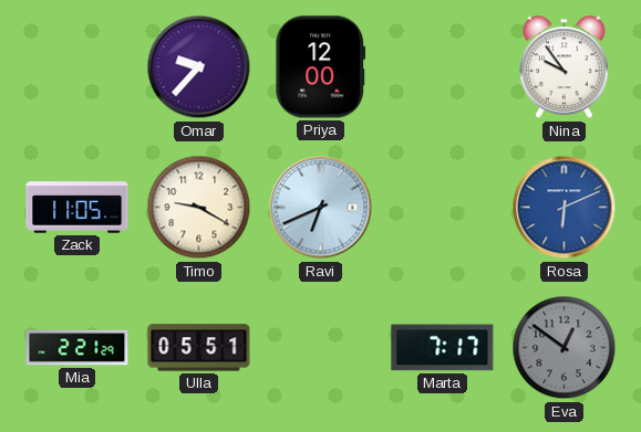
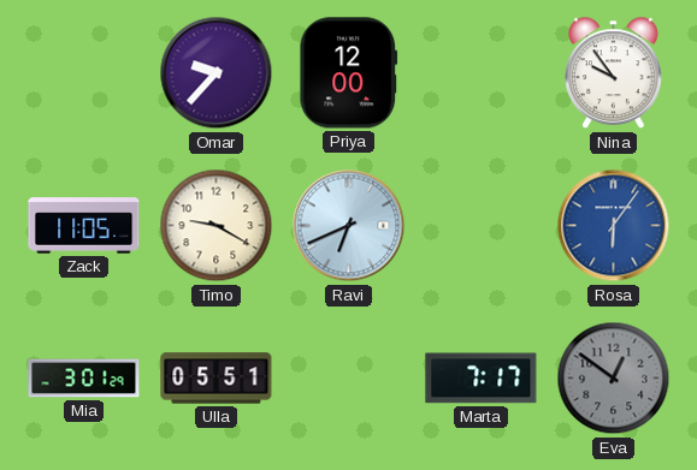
Rosa: 6:11 -> 6:06 (614, 226)
Mia: 2:21 -> 3:01 (84, 379)
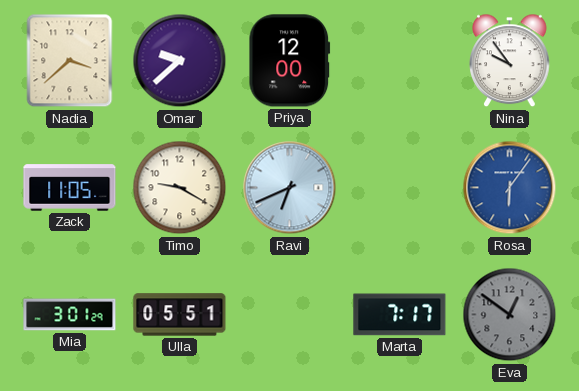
Nadia: none -> 3:38 (70, 61)
Omar: 9:37 -> 9:38 (180, 61)
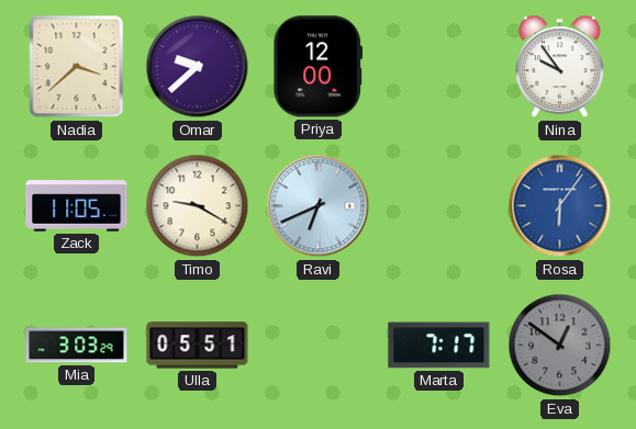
Mia: 3:01 -> 3:03 (77, 346)
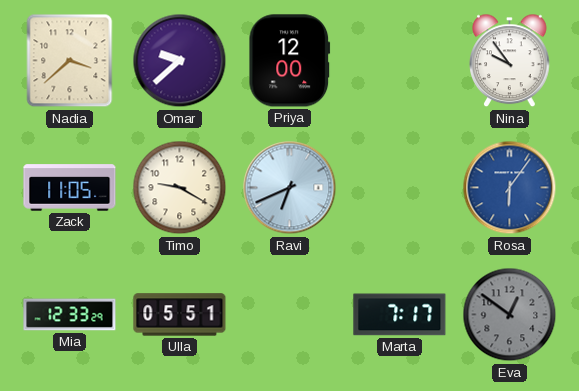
Mia: 3:03 -> 12:33 (70, 315)
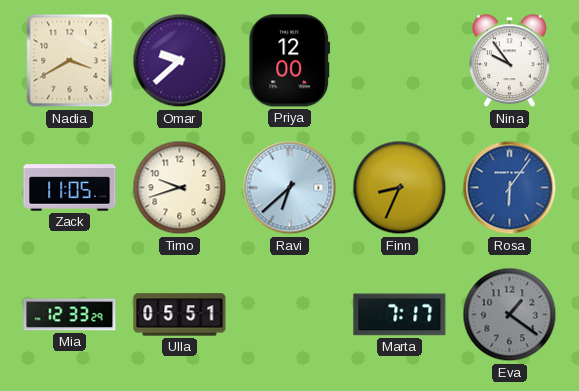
Nadia: 3:38 -> 3:40 (70, 61)
Timo: 9:20 -> 9:42 (180, 188)
Ravi: 6:41 -> 6:38 (290, 188)
Finn: none -> 8:34 (400, 188)
Eva: 12:51 -> 1:21 (510, 315)
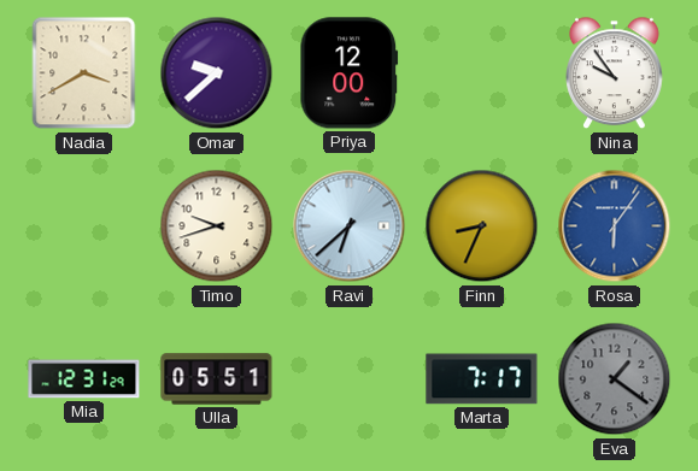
Zack: 11:05 -> none (70, 188)
Mia: 12:33 -> 12:31 (84, 379)
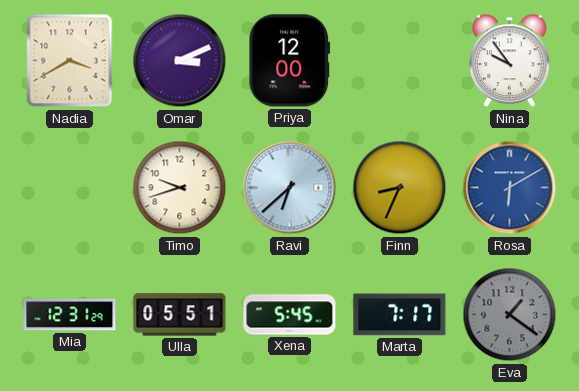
Omar: 9:38 -> 3:11 (180, 61)
Rosa: 6:06 -> 6:10 (510, 188)
Xena: none -> 5:45 (290, 315)
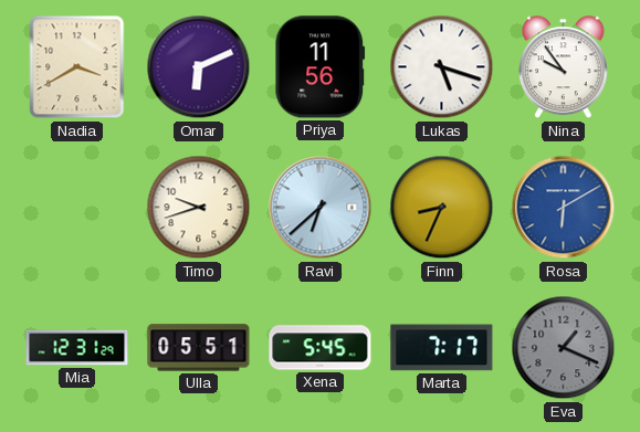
Omar: 3:11 -> 6:11 (199, 67)
Priya: 12:00 -> 11:56 (321, 67)
Lukas: none -> 5:18 (442, 67)
Eva: 1:21 -> 1:19 (564, 348)
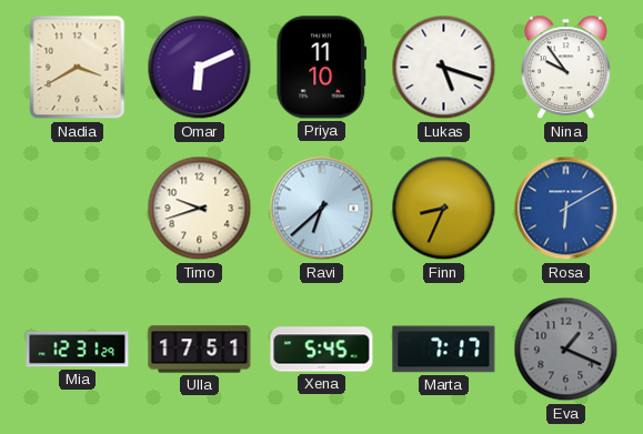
Priya: 11:56 -> 11:10 (322, 68)
Ulla: 05:51 -> 17:51 (200, 350)
